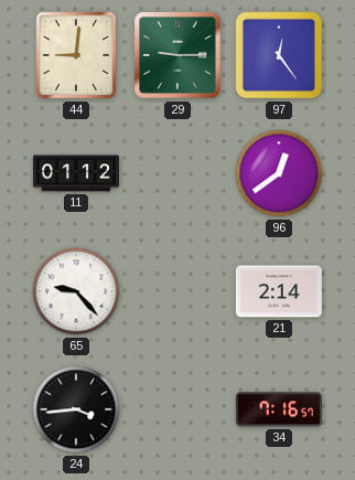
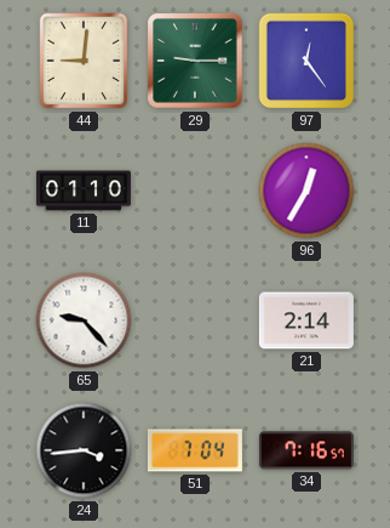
11: 01:12 -> 01:10 (84, 191)
96: 12:39 -> 12:35 (306, 191)
51: none -> 7:04 (195, 450)
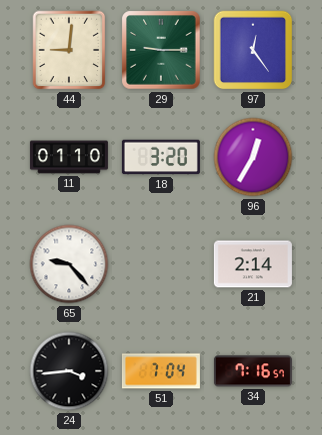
18: none -> 3:20 (161, 157)
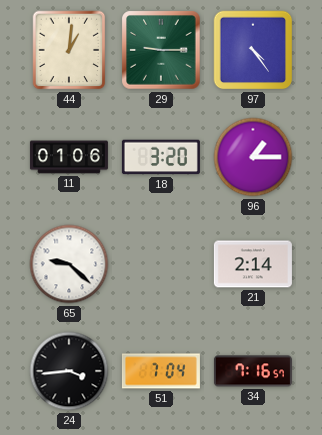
44: 9:01 -> 1:01 (69, 50)
97: 12:24 -> 4:24 (253, 50)
11: 01:10 -> 01:06 (69, 157)
96: 12:35 -> 1:15 (253, 157)
65: 9:23 -> 9:22 (69, 264)
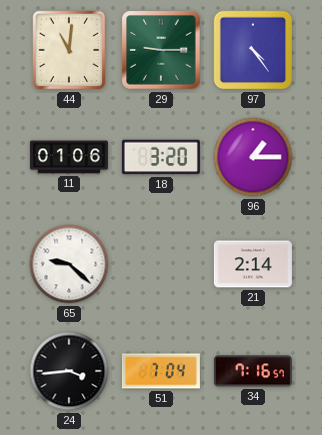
44: 1:01 -> 11:01 (69, 50)
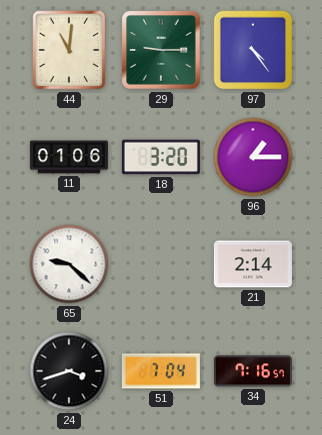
24: 3:44 -> 3:42 (69, 371)
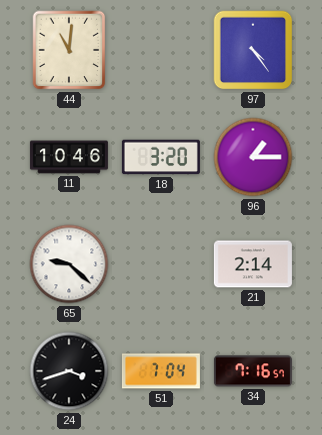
29: 9:15 -> none (161, 50)
11: 01:06 -> 10:46 (69, 157)
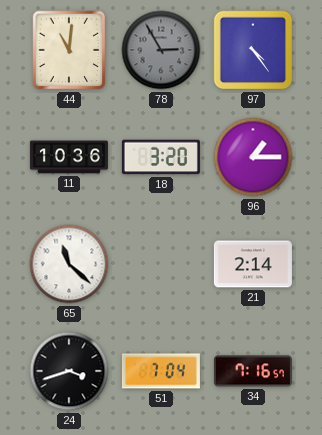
78: none -> 2:55 (161, 50)
11: 10:46 -> 10:36 (69, 157)
65: 9:22 -> 11:22 (69, 264)
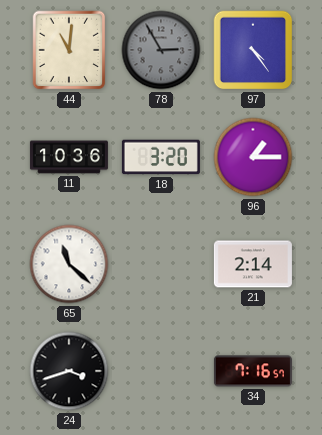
51: 7:04 -> none (161, 371)
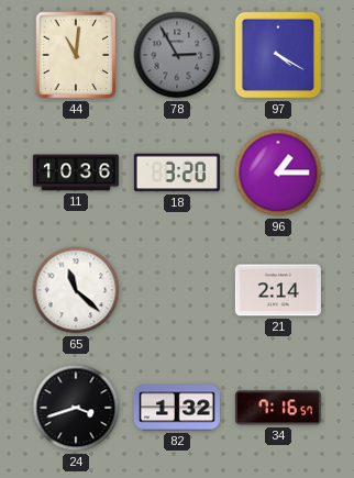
97: 4:24 -> 4:20 (278, 55)
82: none -> 1:32 (177, 408)
